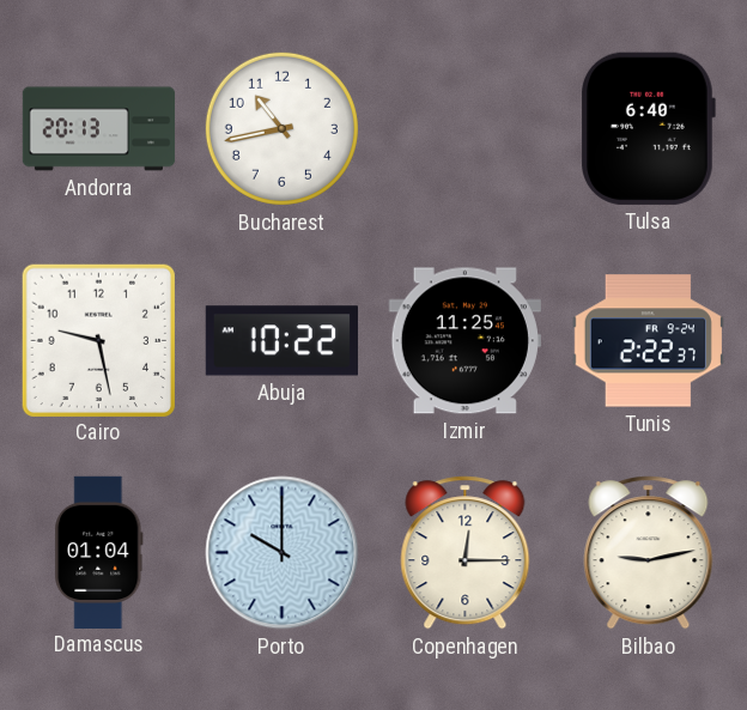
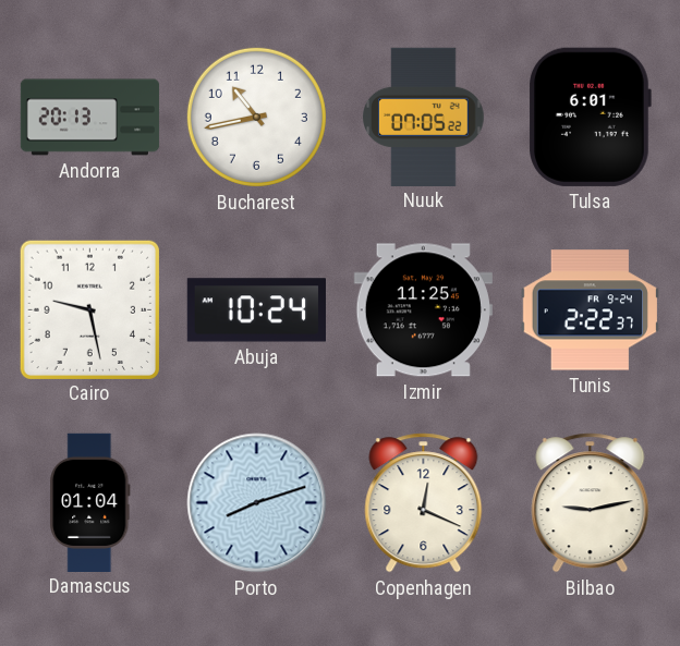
Nuuk: none -> 07:05 (424, 117)
Tulsa: 6:40 -> 6:01 (591, 117)
Abuja: 10:22 -> 10:24 (256, 310)
Porto: 10:00 -> 8:12 (257, 503)
Copenhagen: 12:15 -> 12:19 (424, 503)
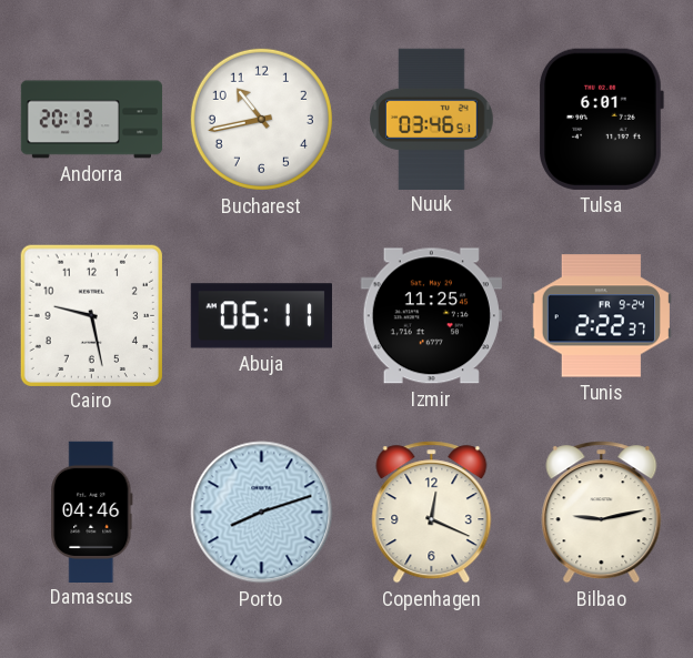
Nuuk: 07:05 -> 03:46 (432, 119)
Abuja: 10:24 -> 06:11 (261, 316)
Damascus: 01:04 -> 04:46 (92, 512)
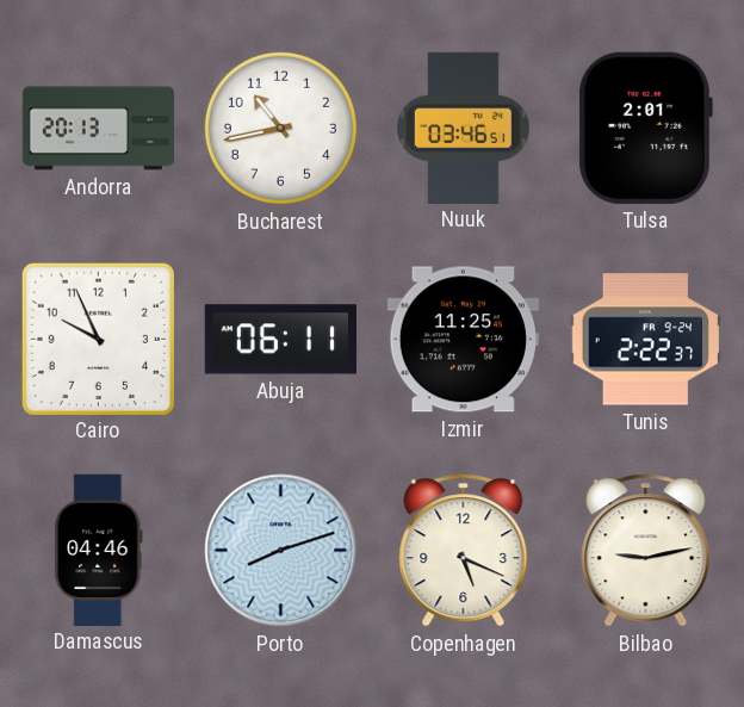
Tulsa: 6:01 -> 2:01 (646, 128)
Cairo: 9:28 -> 9:56 (98, 339)
Copenhagen: 12:19 -> 5:19 (464, 551)
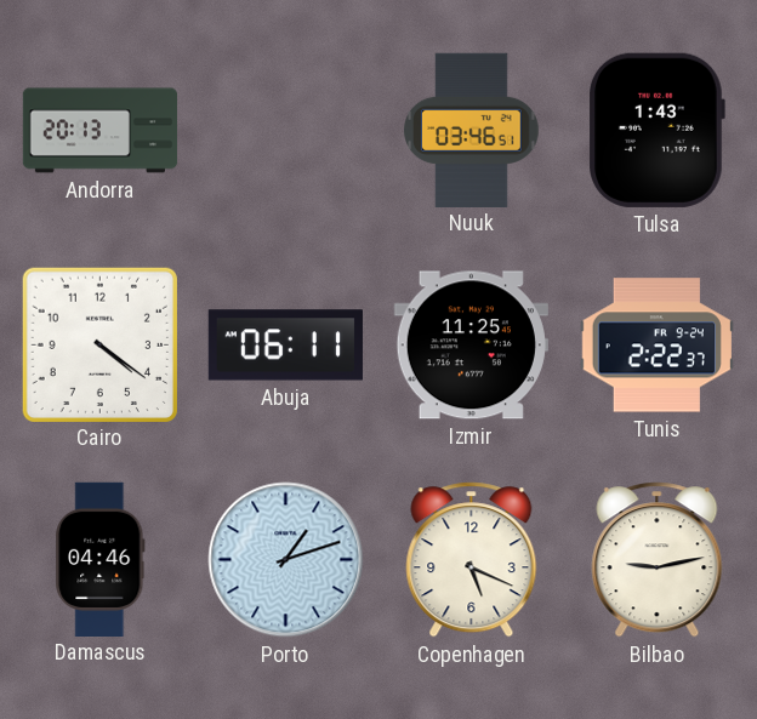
Bucharest: 10:43 -> none (280, 128)
Tulsa: 2:01 -> 1:43 (658, 130)
Cairo: 9:56 -> 4:21 (99, 344)
Porto: 8:12 -> 1:12 (286, 560)
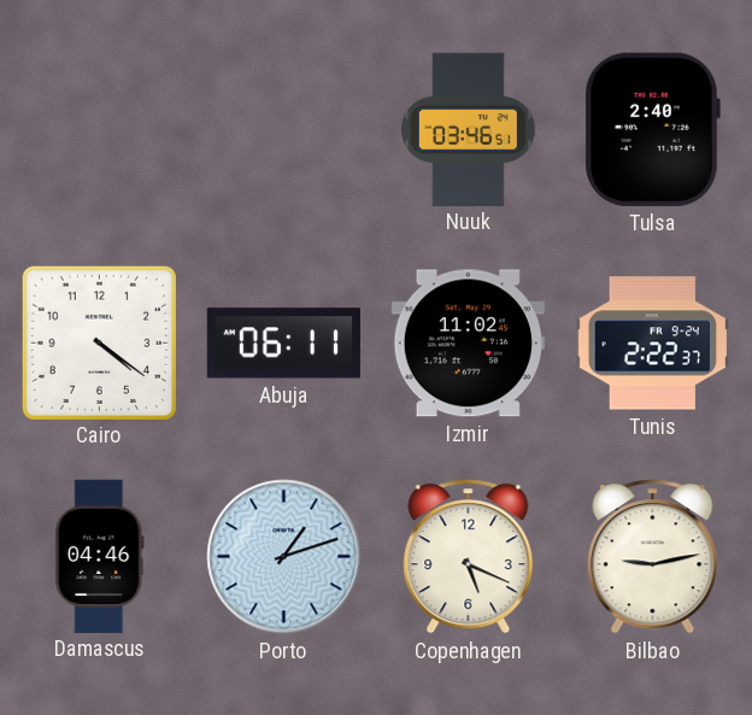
Andorra: 20:13 -> none (101, 131)
Tulsa: 1:43 -> 2:40 (653, 129)
Izmir: 11:25 -> 11:02 (468, 344)
